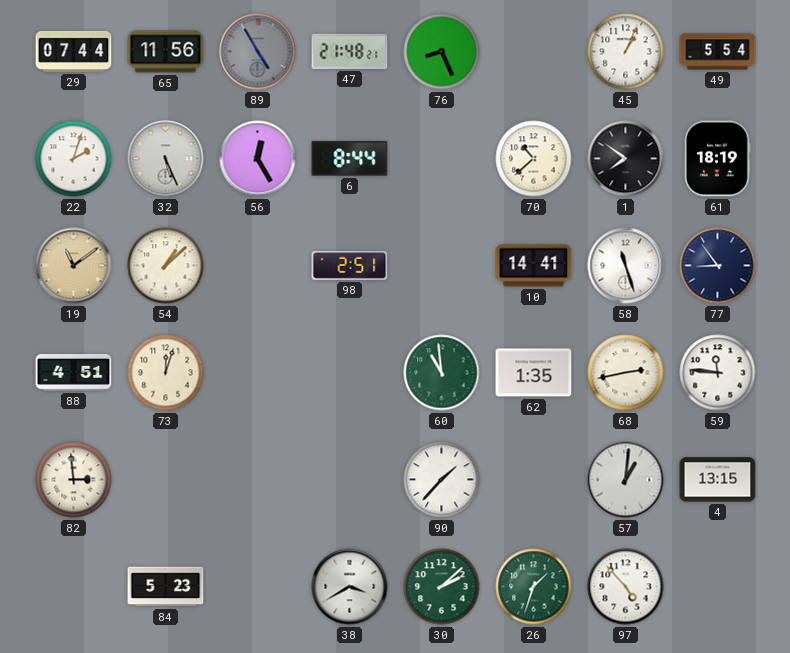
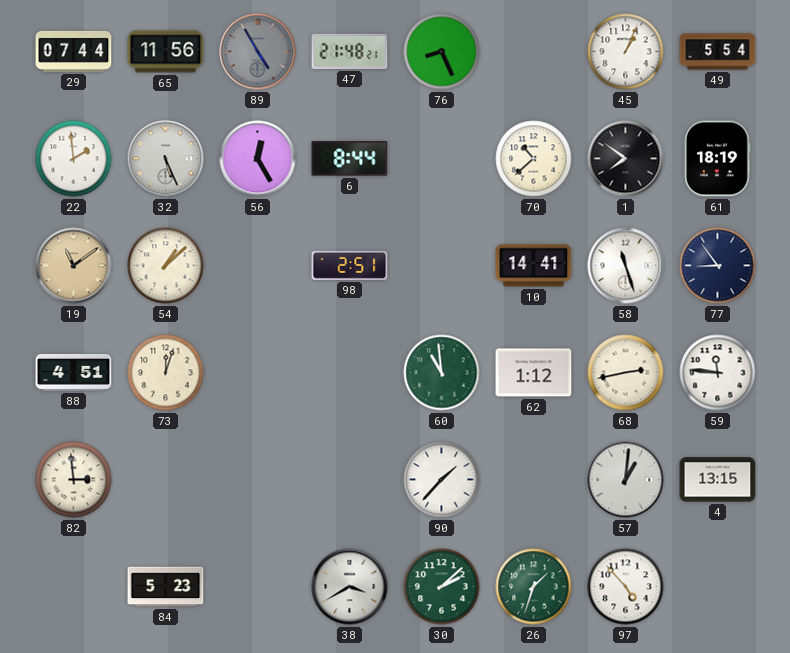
22: 2:03 -> 1:59 (74, 159)
62: 1:35 -> 1:12 (534, 373)
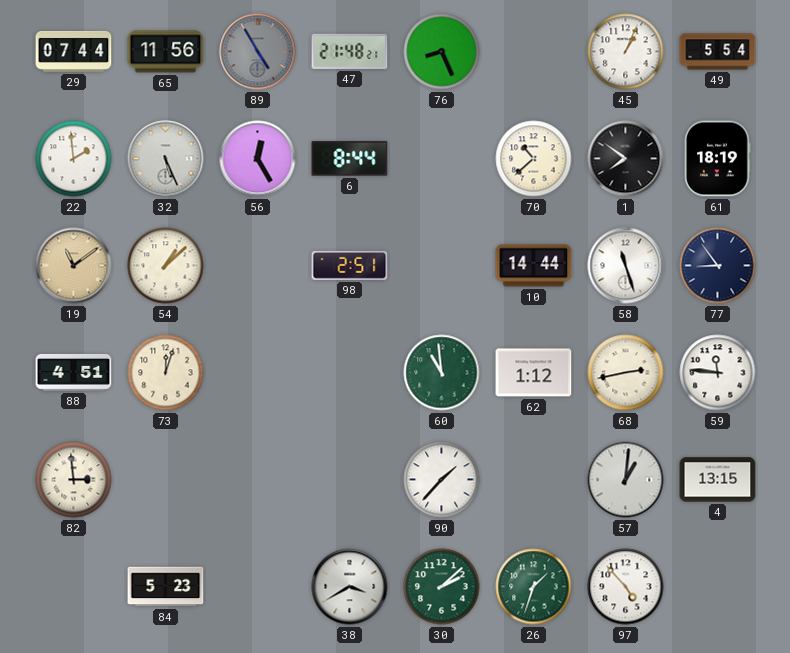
10: 14:41 -> 14:44 (534, 266)
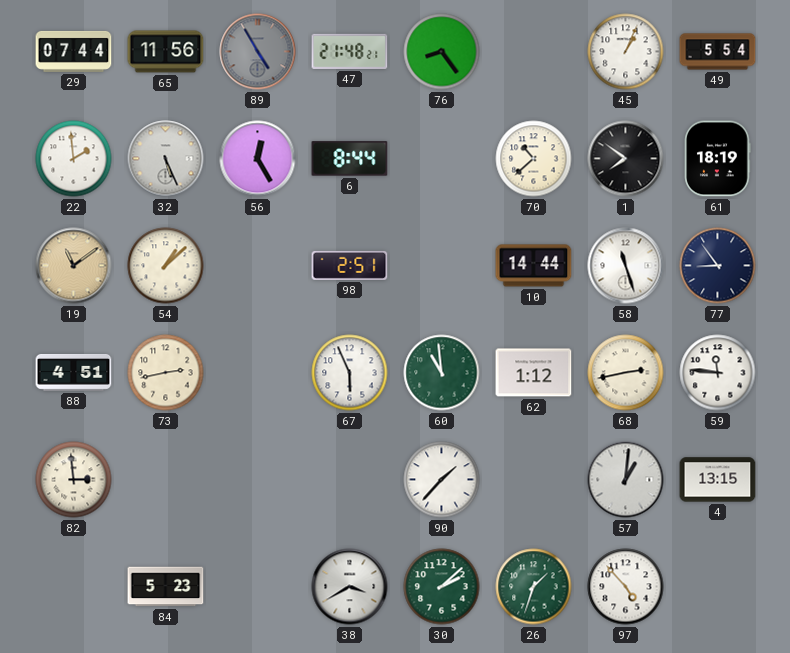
76: 8:26 -> 8:24 (442, 52)
73: 12:03 -> 2:43 (166, 373)
67: none -> 5:56 (350, 373)
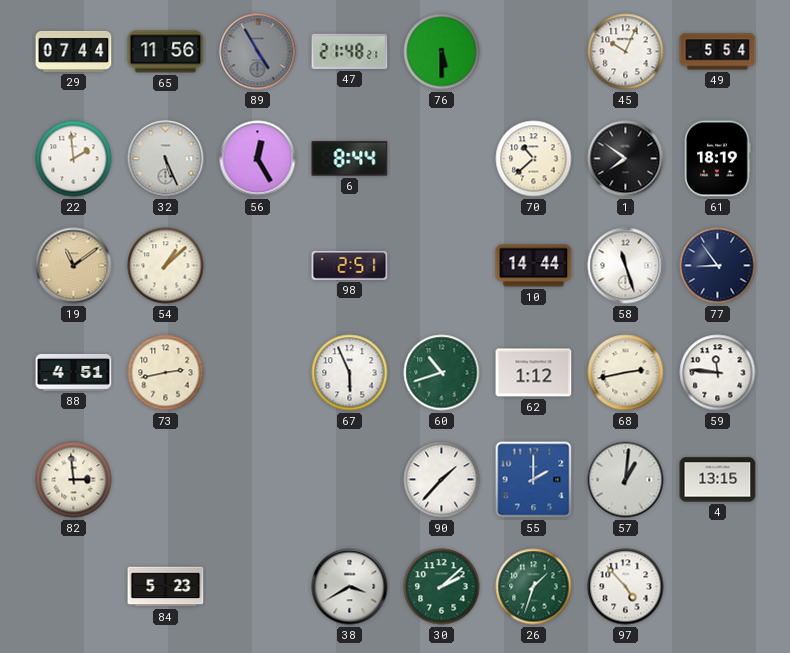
76: 8:24 -> 5:30 (442, 52)
45: 1:04 -> 10:04 (626, 52)
60: 10:59 -> 10:42 (442, 373)
55: none -> 2:00 (534, 480)
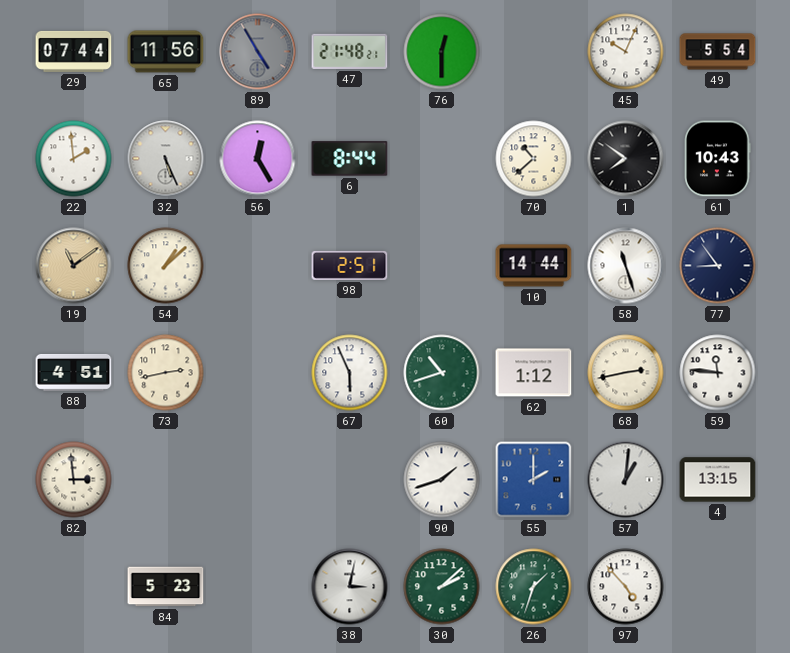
76: 5:30 -> 12:30 (442, 52)
61: 18:19 -> 10:43 (718, 159)
90: 1:37 -> 1:42 (442, 480)
38: 3:40 -> 3:02 (350, 587)
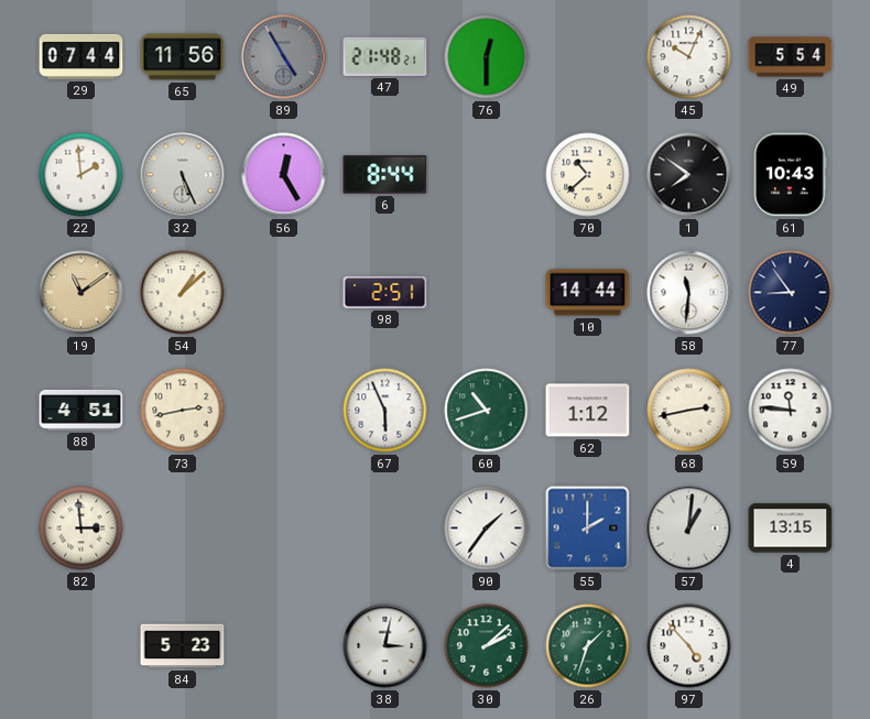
58: 11:27 -> 11:31 (689, 293)
90: 1:42 -> 1:36 (487, 529)
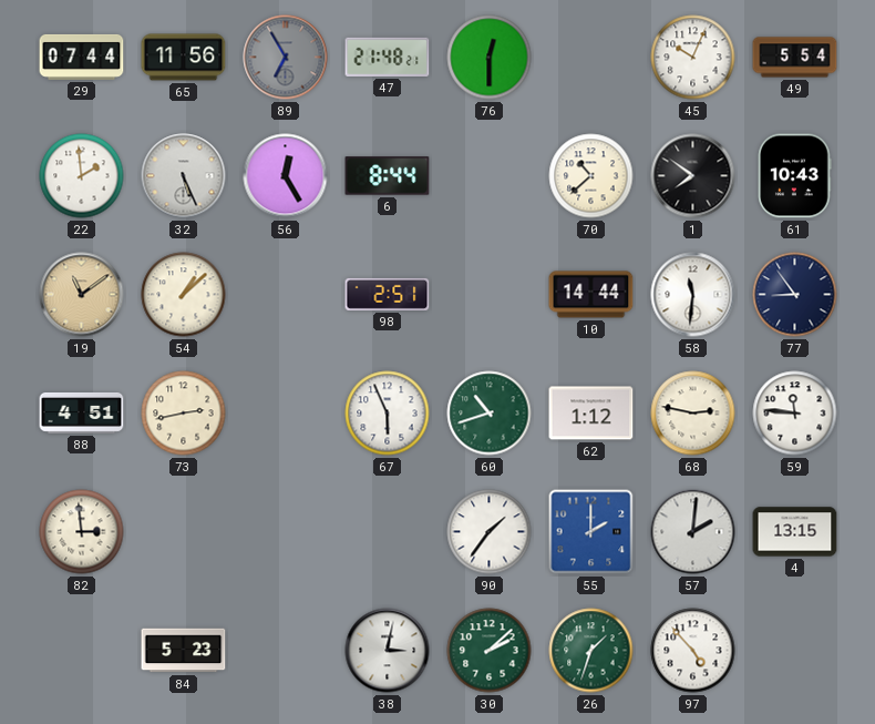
89: 4:55 -> 6:55 (286, 58)
68: 2:43 -> 2:47 (693, 414)
57: 1:01 -> 2:01 (693, 532)
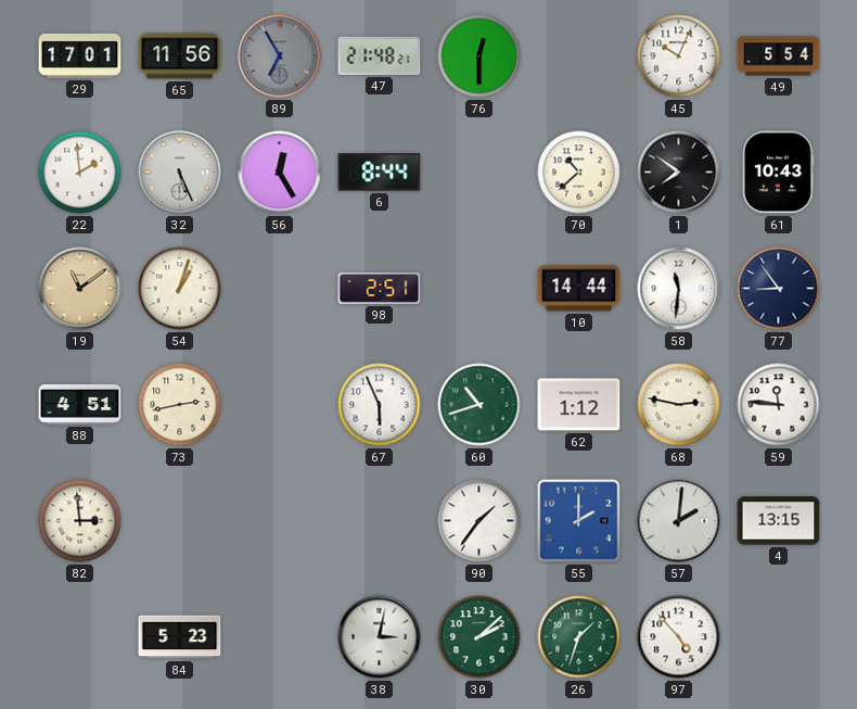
29: 07:44 -> 17:01 (80, 55)
54: 1:08 -> 1:03 (180, 289)
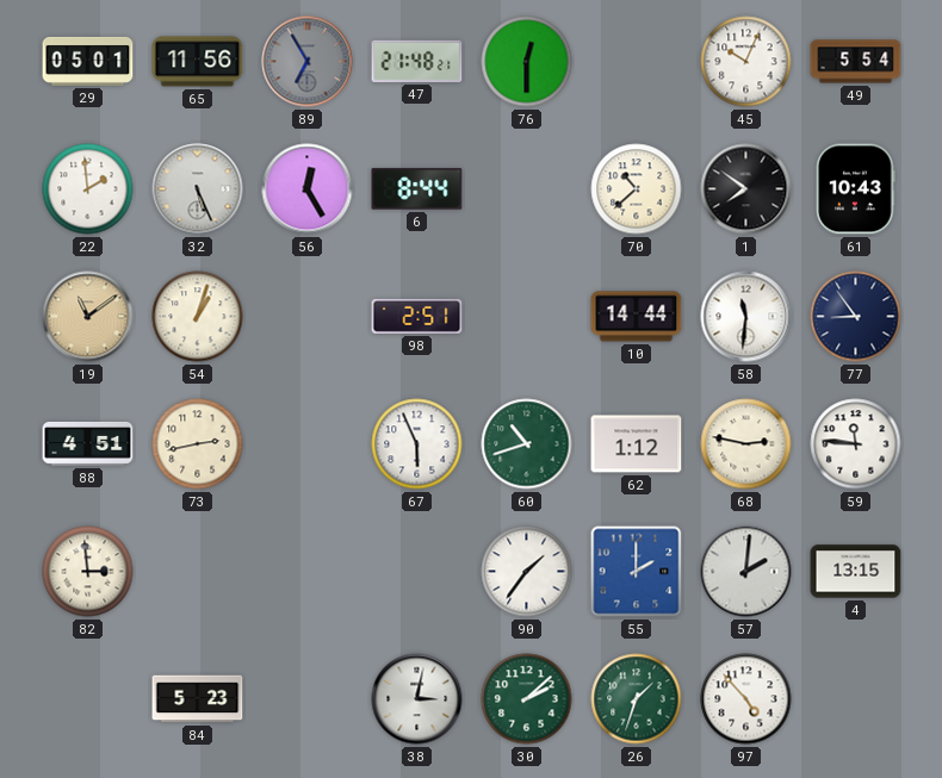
29: 17:01 -> 05:01 (88, 61)
